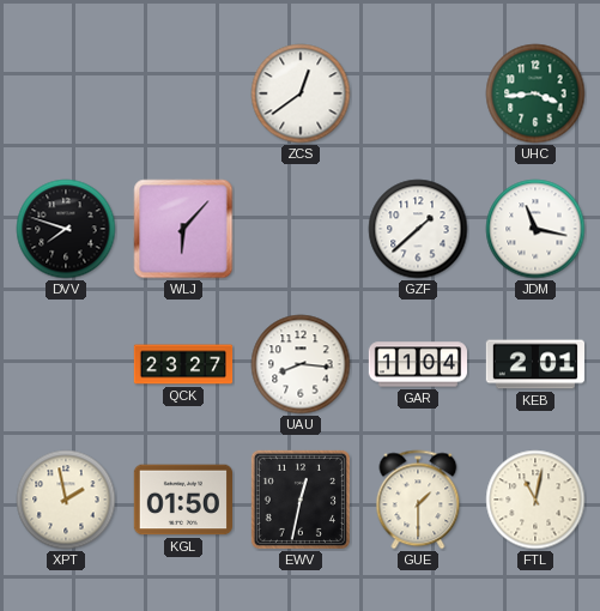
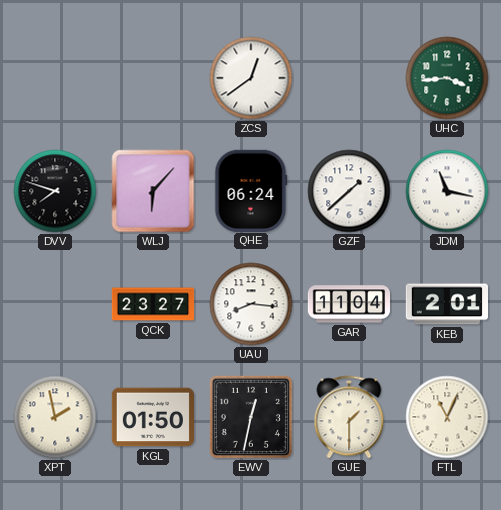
QHE: none -> 06:24 (251, 190)
FTL: 11:02 -> 11:04 (447, 417)
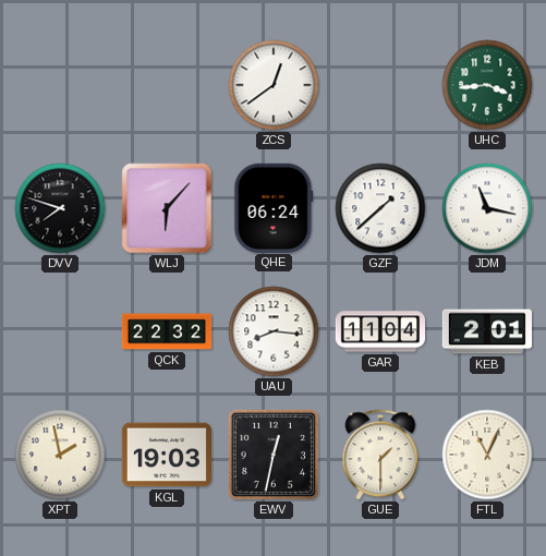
QCK: 23:27 -> 22:32 (167, 331)
KGL: 01:50 -> 19:03 (166, 455)
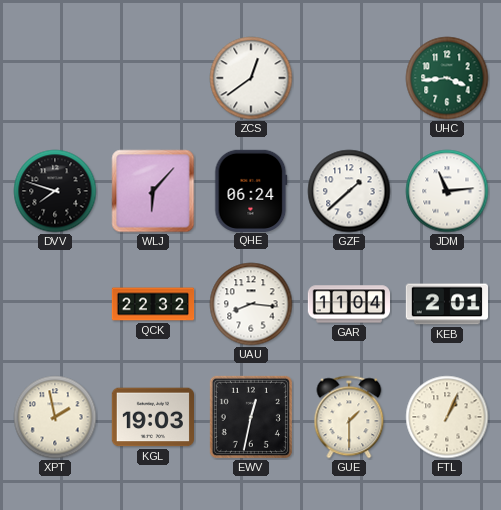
JDM: 11:17 -> 11:14 (447, 191)
FTL: 11:04 -> 1:04 (447, 417)
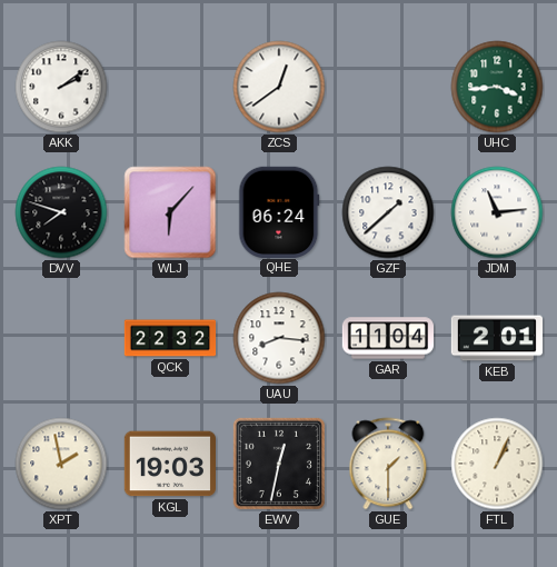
AKK: none -> 2:09 (61, 87)
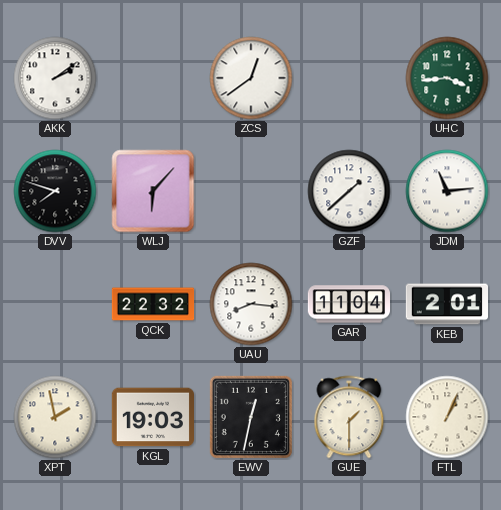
QHE: 06:24 -> none (279, 211)
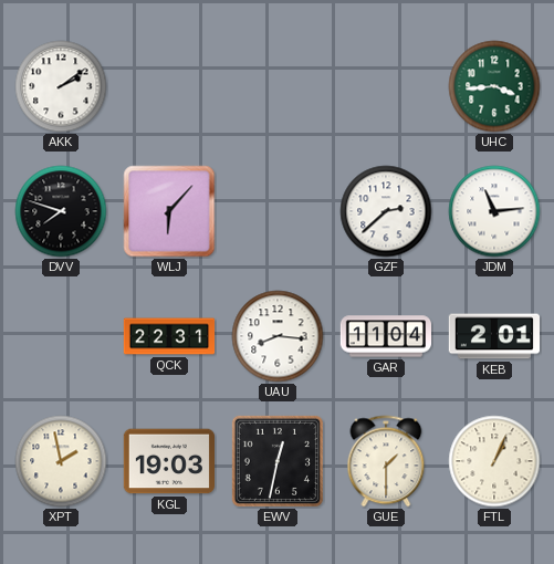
ZCS: 12:39 -> none (251, 78)
GZF: 1:38 -> 2:38 (386, 211)
QCK: 22:32 -> 22:31 (169, 336)
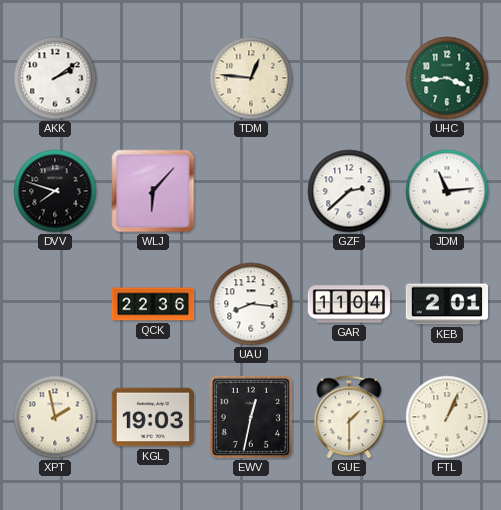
TDM: none -> 12:46 (251, 78)
QCK: 22:31 -> 22:36 (153, 304)
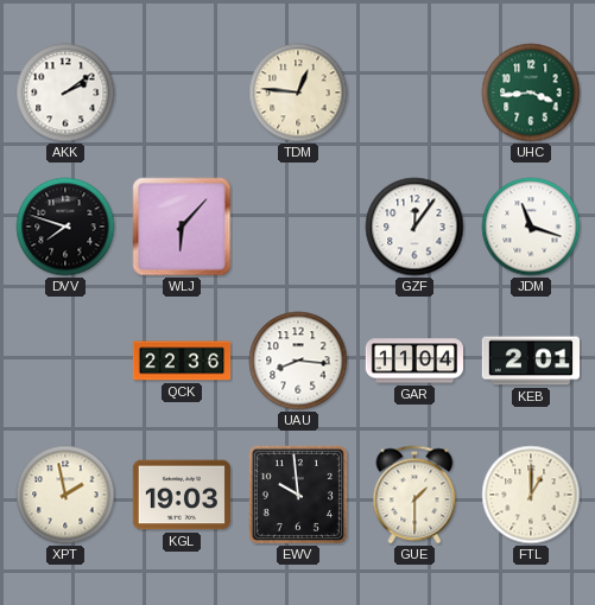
GZF: 2:38 -> 12:06 (414, 227)
JDM: 11:14 -> 11:18 (531, 227)
EWV: 12:32 -> 9:59 (298, 495)
FTL: 1:04 -> 1:00 (531, 495)
